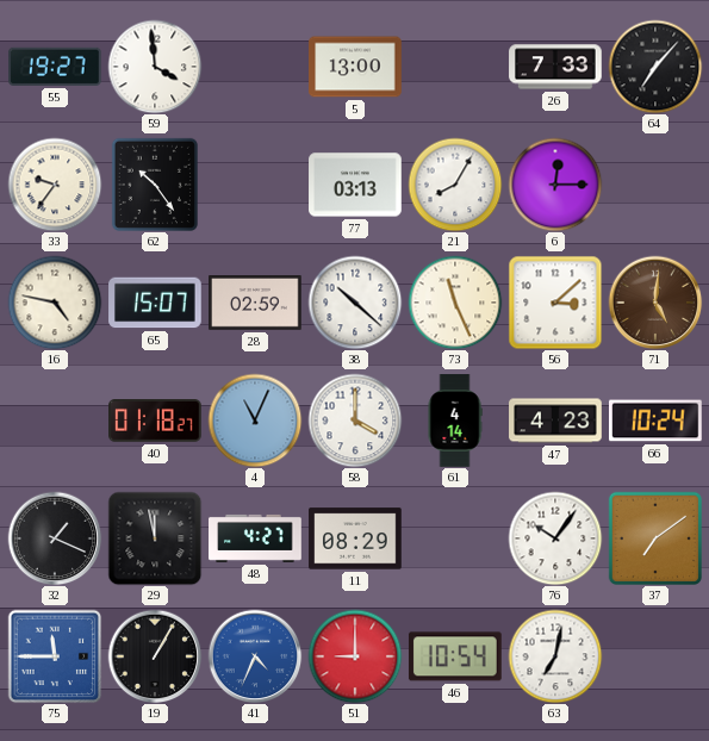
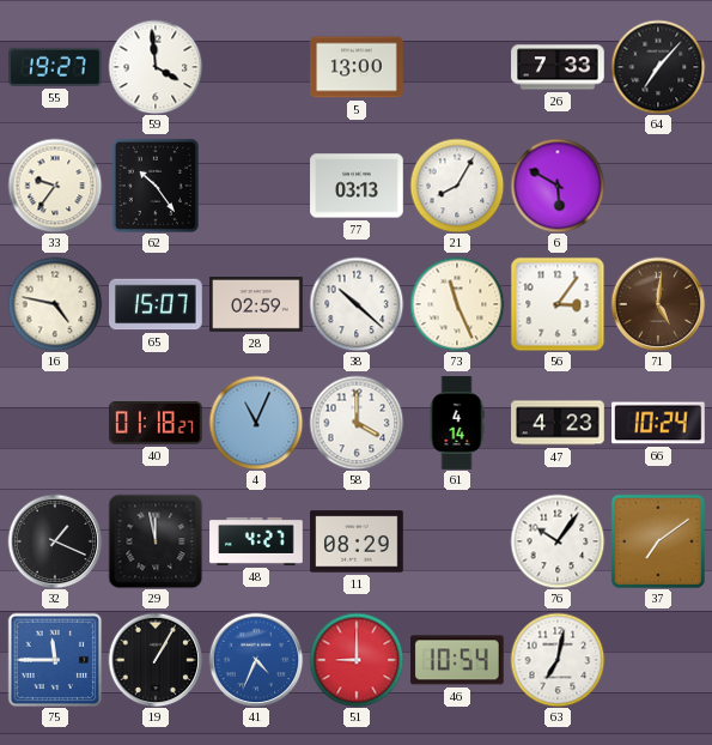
6: 12:15 -> 5:50 (558, 186)
56: 3:08 -> 3:06 (558, 304)
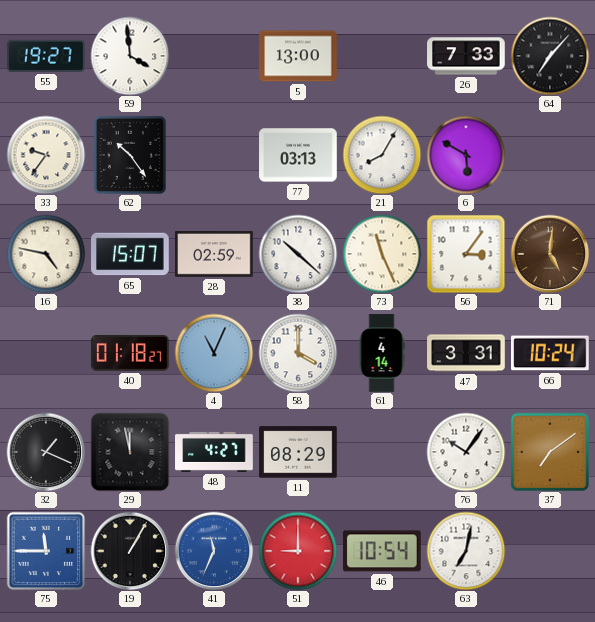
47: 4:23 -> 3:31 (466, 353)
41: 4:34 -> 11:34 (214, 551)
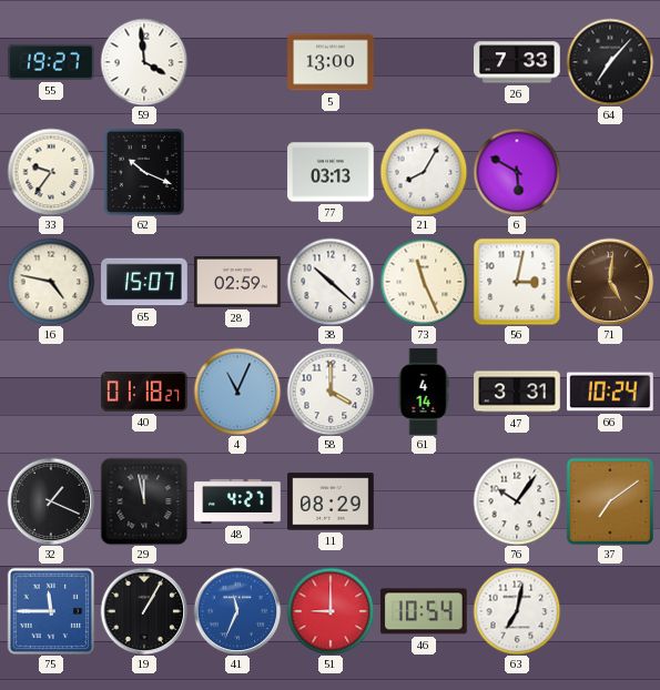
62: 10:24 -> 10:19 (144, 172)
56: 3:06 -> 3:02 (517, 282)
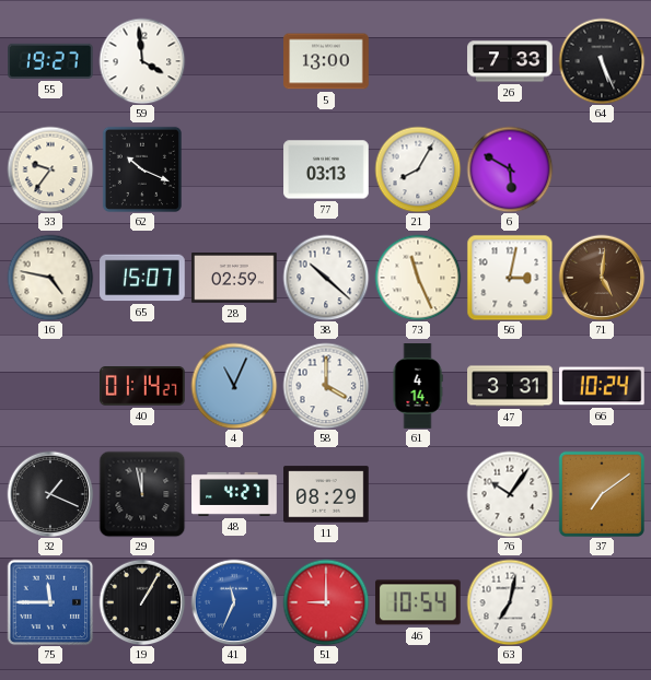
64: 7:07 -> 5:26 (602, 61)
40: 01:18 -> 01:14 (143, 387)
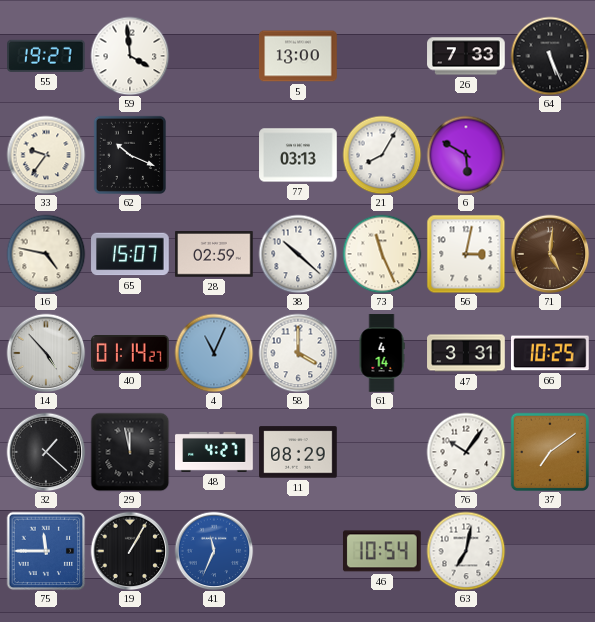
14: none -> 4:53 (46, 353)
66: 10:24 -> 10:25 (551, 353)
32: 1:19 -> 1:22 (46, 452)
51: 9:00 -> none (326, 602)
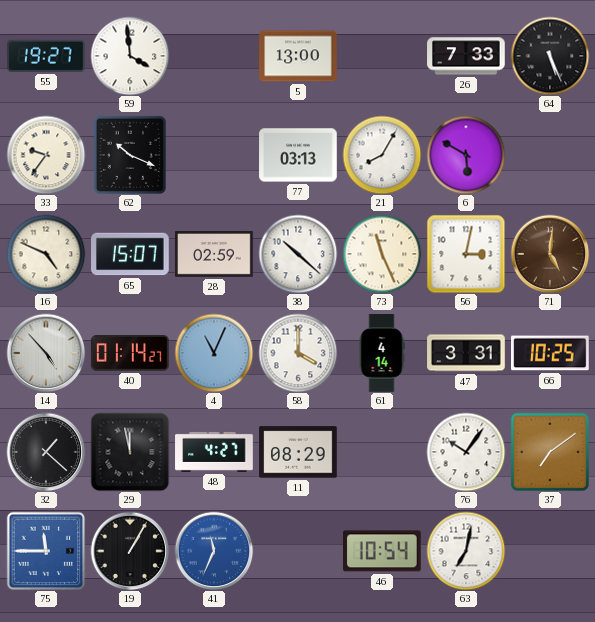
16: 4:47 -> 4:49 (46, 254)
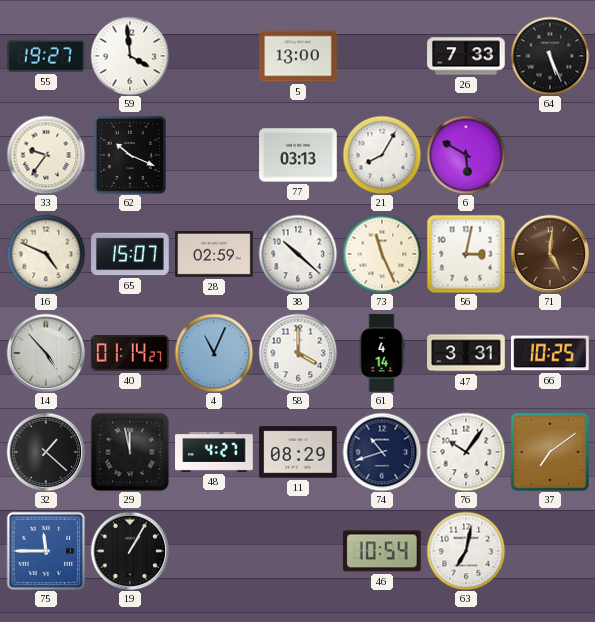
74: none -> 10:42 (382, 452)
41: 11:34 -> none (214, 551)
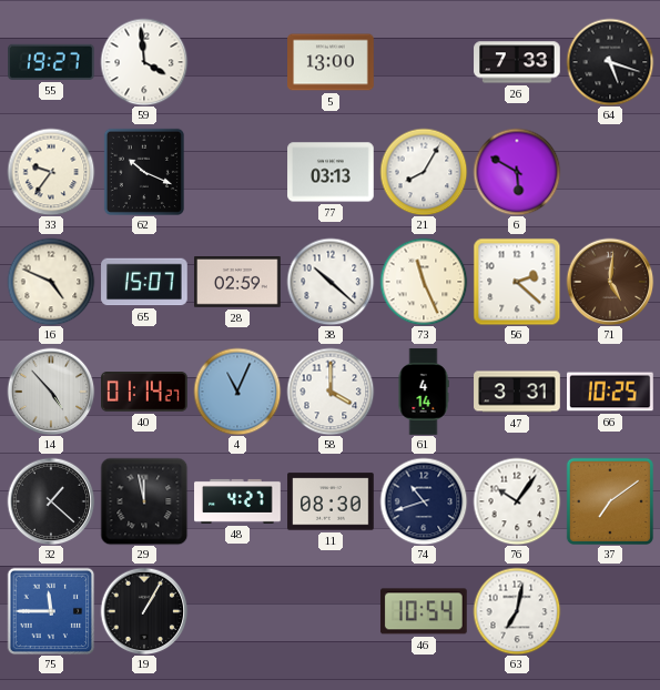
64: 5:26 -> 5:18 (610, 62)
56: 3:02 -> 2:22 (517, 282)
11: 08:29 -> 08:30 (331, 501)
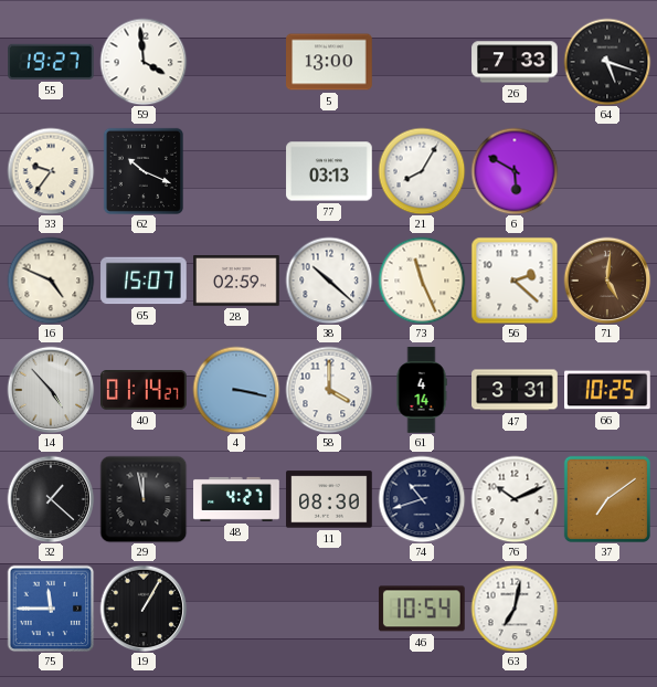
4: 11:04 -> 3:17 (236, 390)
76: 10:06 -> 10:11 (515, 499)
